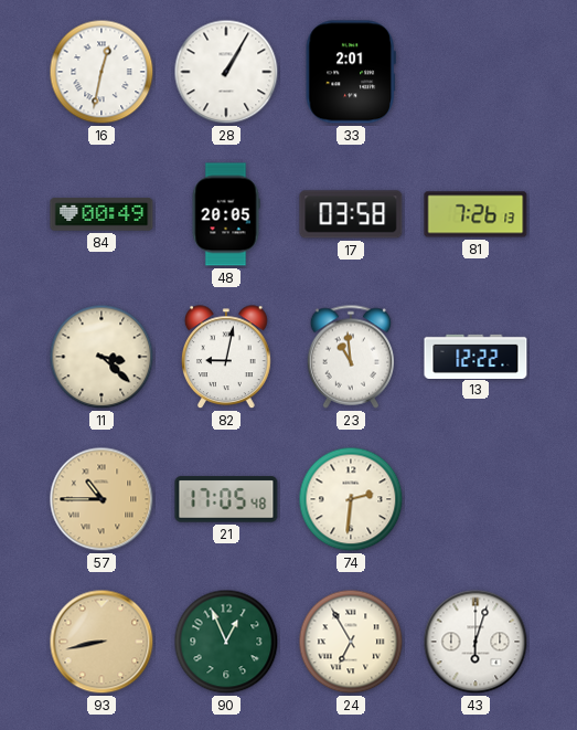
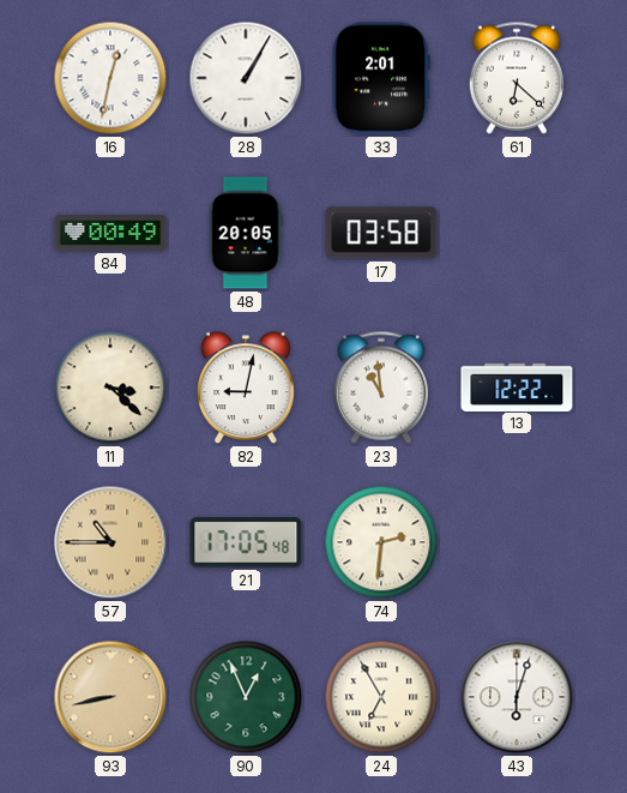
61: none -> 6:22 (516, 78)
81: 7:26 -> none (476, 214)
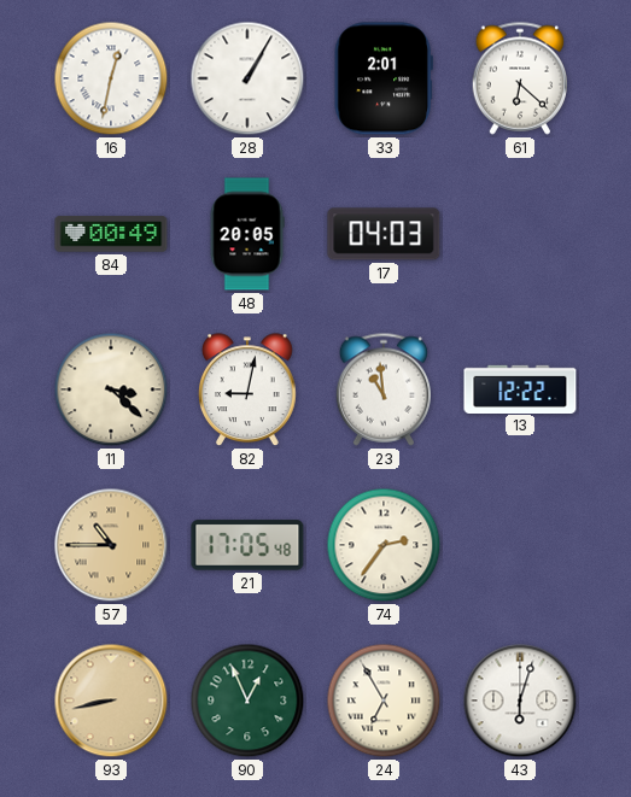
17: 03:58 -> 04:03 (384, 234)
74: 2:31 -> 2:36 (384, 545)
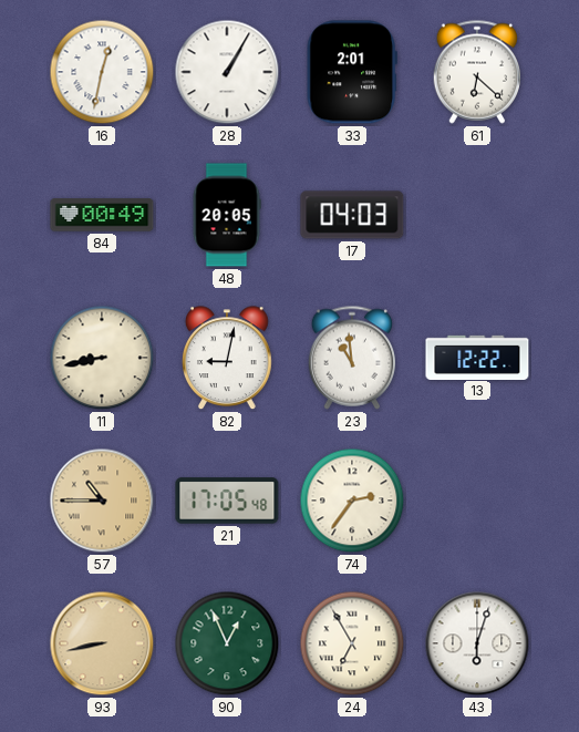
11: 3:22 -> 8:43 (102, 358)
